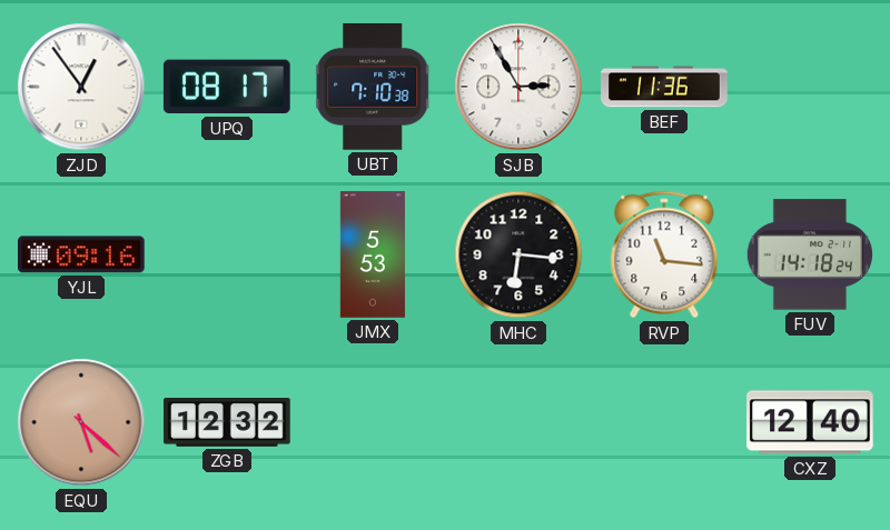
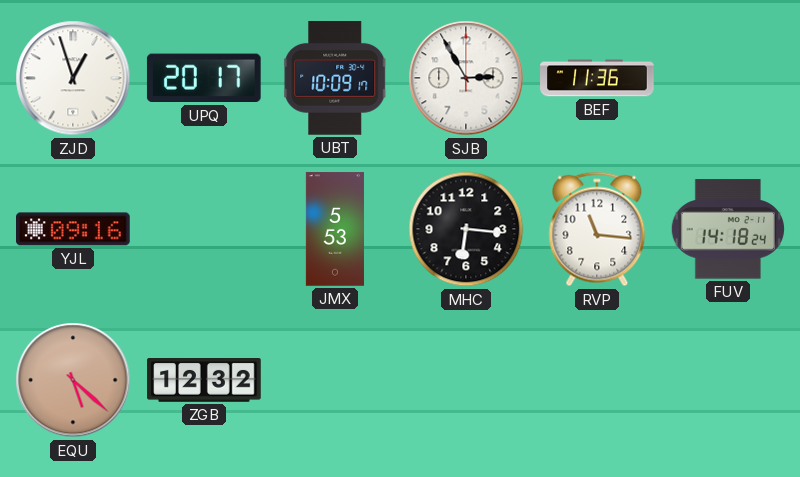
ZJD: 12:54 -> 12:57 (73, 78)
UPQ: 08:17 -> 20:17 (204, 78)
UBT: 7:10 -> 10:09 (336, 79)
CXZ: 12:40 -> none (811, 422)
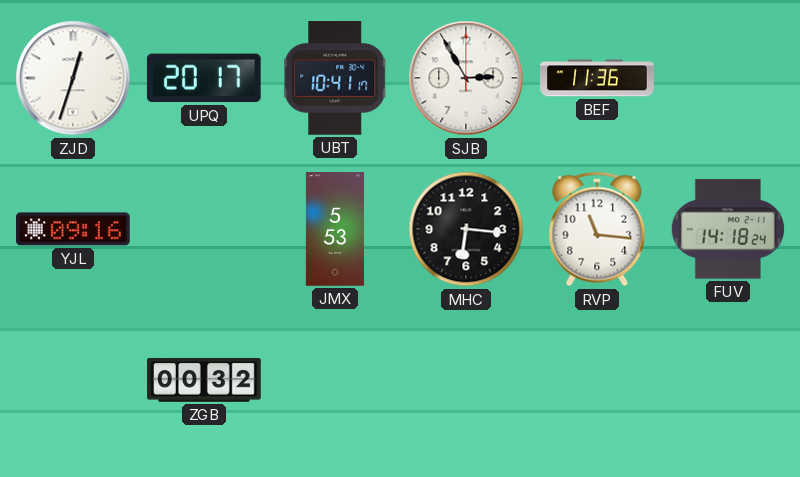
ZJD: 12:57 -> 12:33 (73, 78)
UBT: 10:09 -> 10:41 (336, 79)
EQU: 5:22 -> none (73, 380)
ZGB: 12:32 -> 00:32 (204, 381)
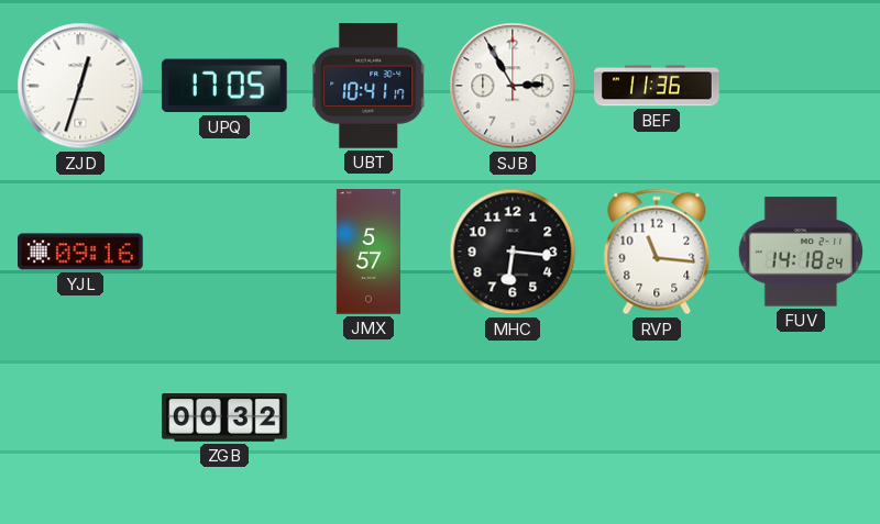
UPQ: 20:17 -> 17:05 (224, 86)
JMX: 5:53 -> 5:57 (369, 252)
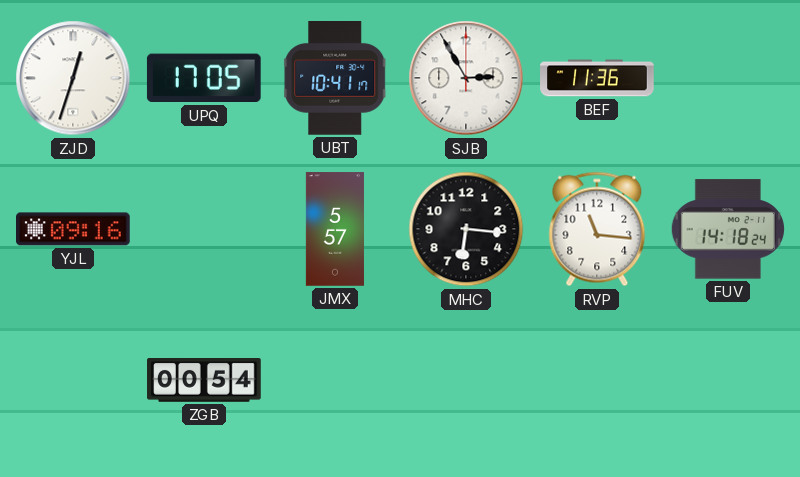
ZGB: 00:32 -> 00:54 (204, 381)
